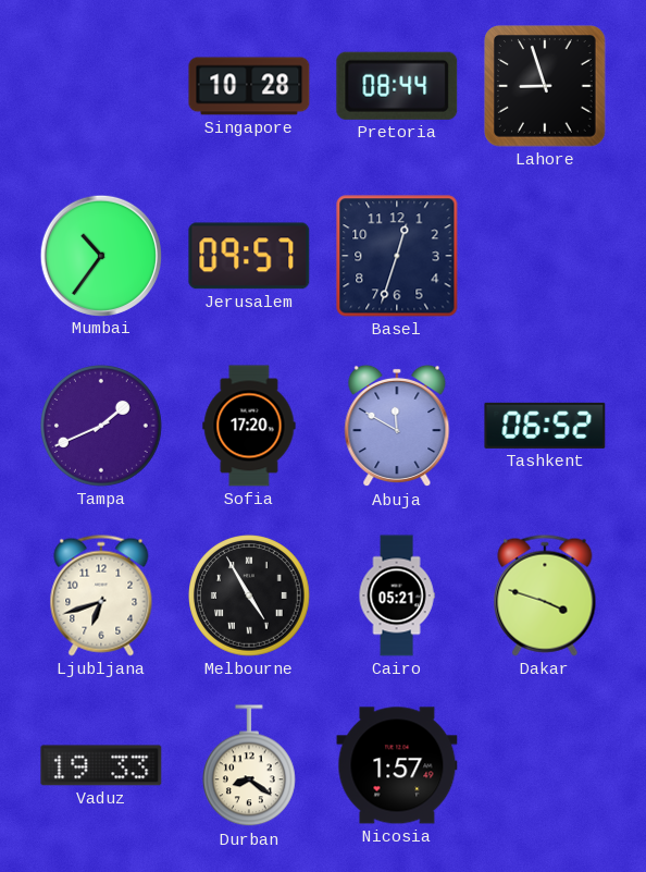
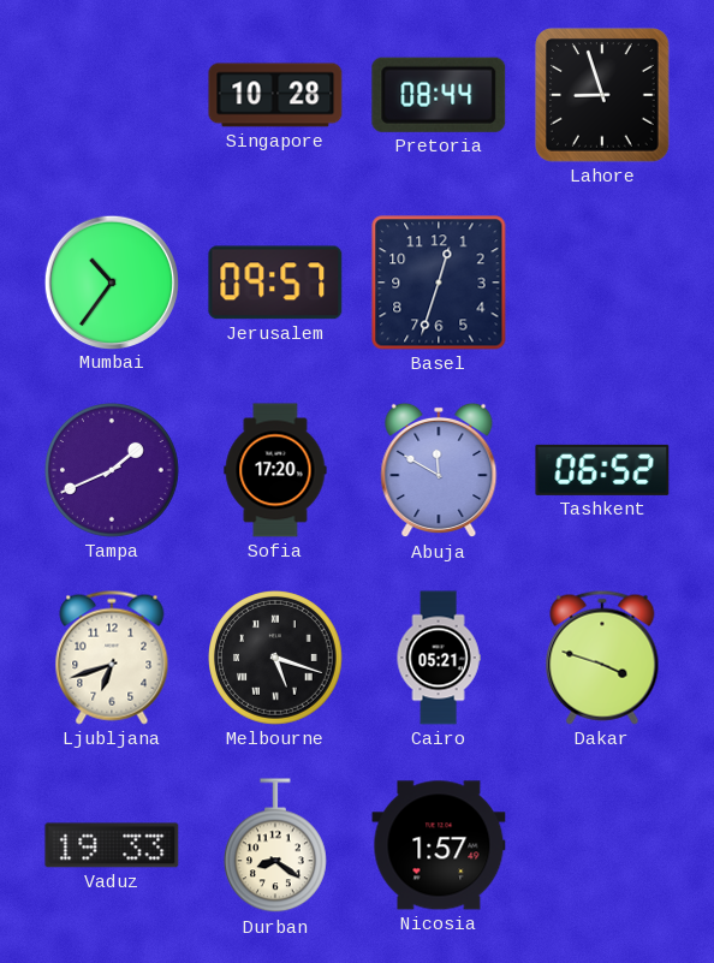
Melbourne: 4:55 -> 5:18 (276, 659)
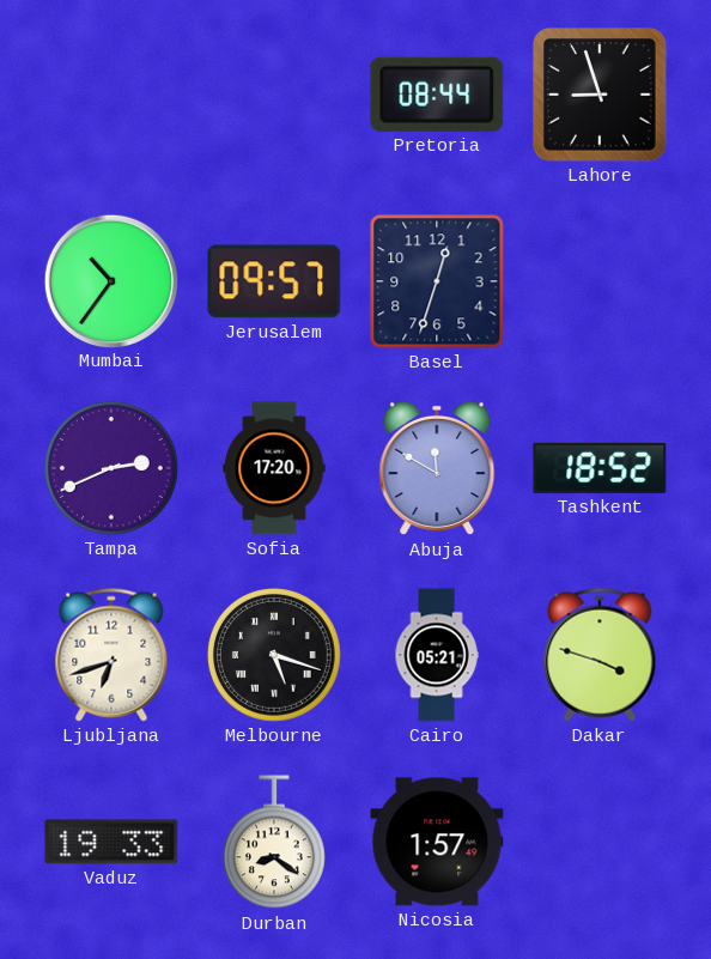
Singapore: 10:28 -> none (275, 95)
Tampa: 1:41 -> 2:41 (113, 469)
Tashkent: 06:52 -> 18:52 (600, 468)
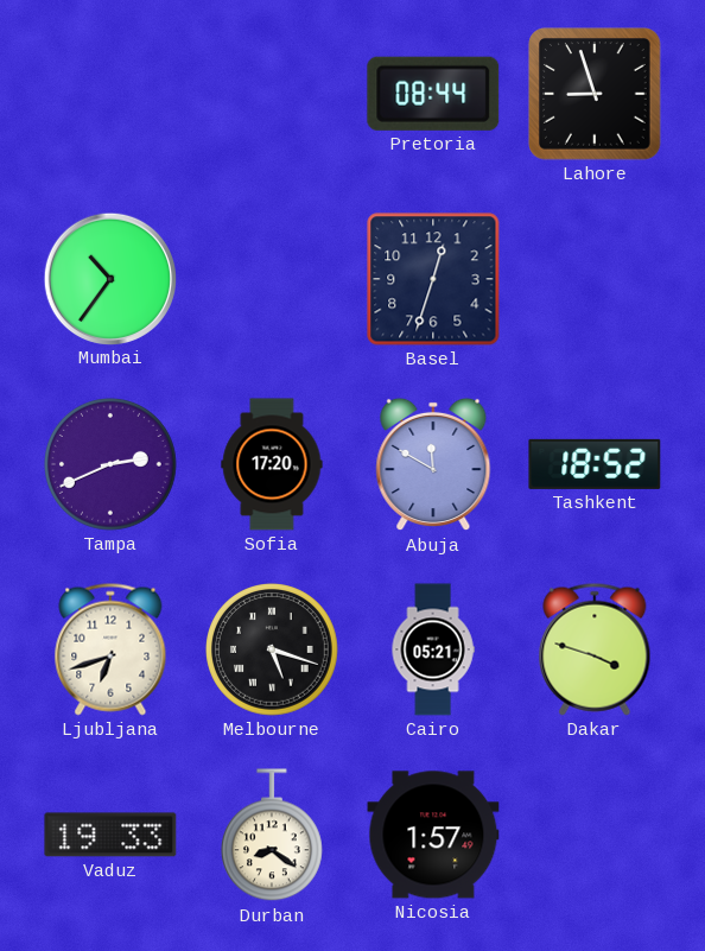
Jerusalem: 09:57 -> none (274, 281)
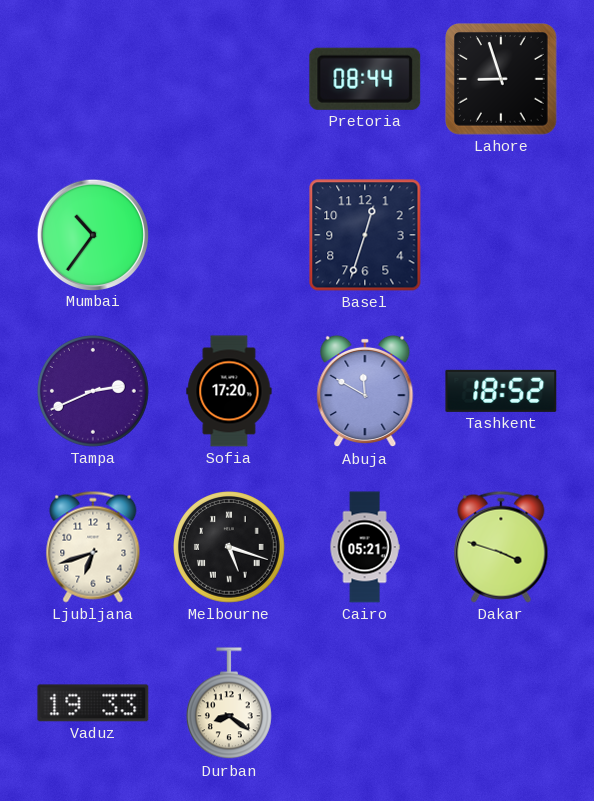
Nicosia: 1:57 -> none (433, 835)
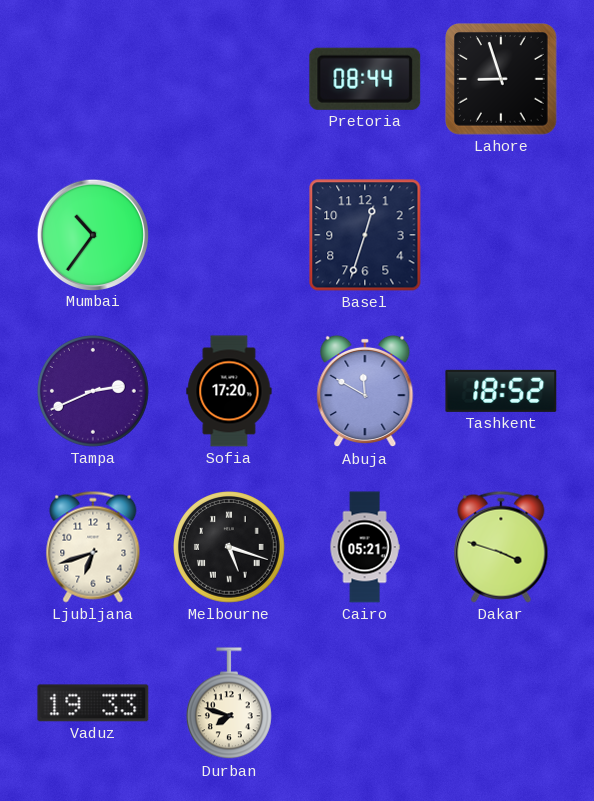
Durban: 8:21 -> 7:48 (229, 704)
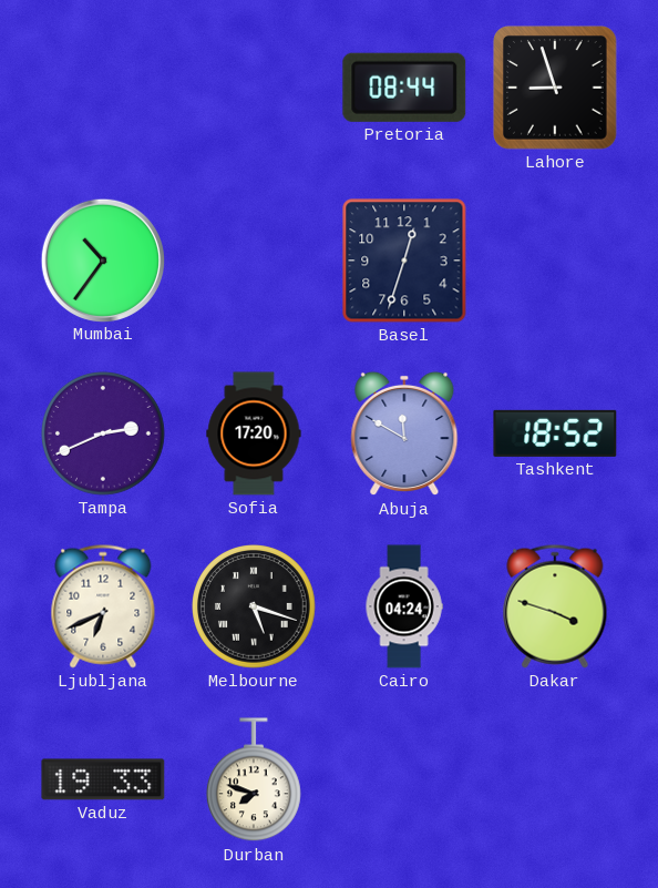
Ljubljana: 6:42 -> 6:41 (103, 606)
Cairo: 05:21 -> 04:24 (404, 606)
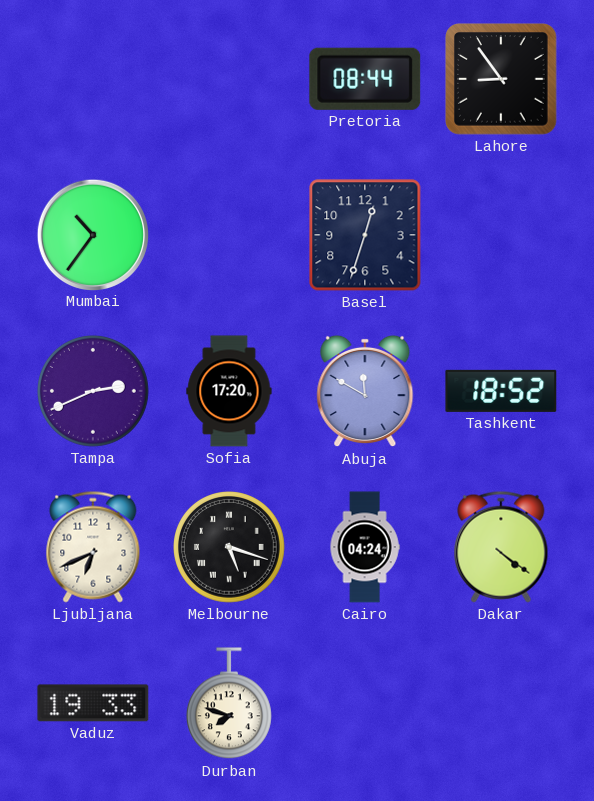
Lahore: 8:57 -> 8:54 (501, 79)
Dakar: 3:48 -> 4:21 (501, 547)
